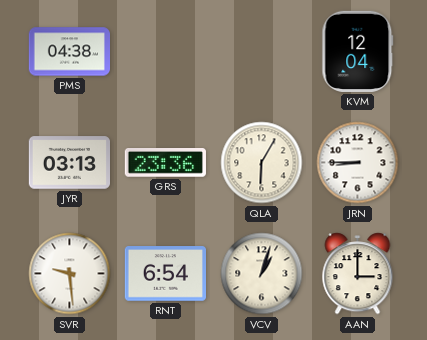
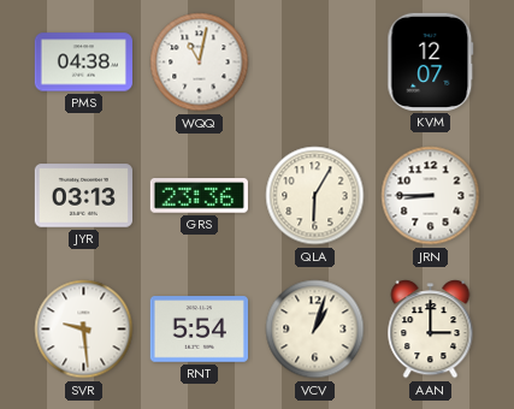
WQQ: none -> 11:02 (200, 63)
KVM: 12:04 -> 12:07 (431, 61)
RNT: 6:54 -> 5:54 (199, 330)
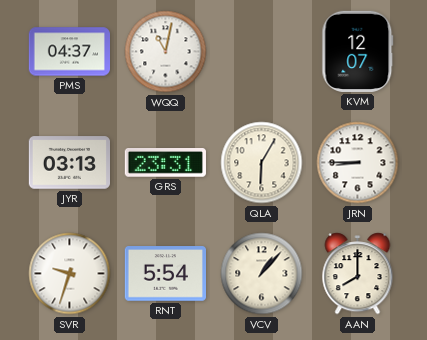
PMS: 04:38 -> 04:37 (69, 52)
GRS: 23:36 -> 23:31 (165, 163)
SVR: 9:29 -> 9:33 (70, 274)
VCV: 1:03 -> 1:07 (262, 274)
AAN: 3:00 -> 8:00 (358, 274)
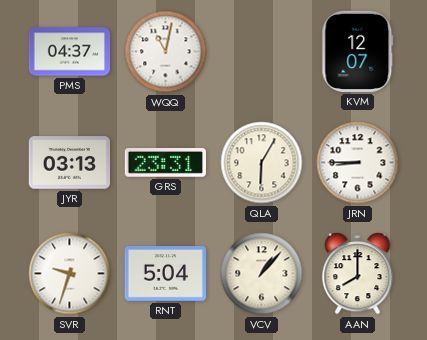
RNT: 5:54 -> 5:04 (165, 274)
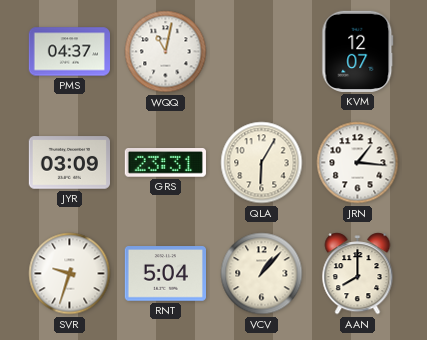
JYR: 03:13 -> 03:09 (69, 163)
JRN: 8:45 -> 1:16 (358, 163)
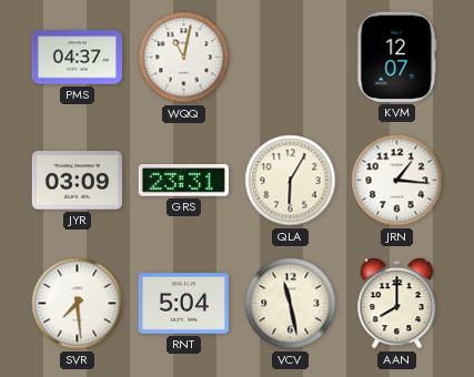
SVR: 9:33 -> 7:29 (78, 304)
VCV: 1:07 -> 11:28 (291, 304)
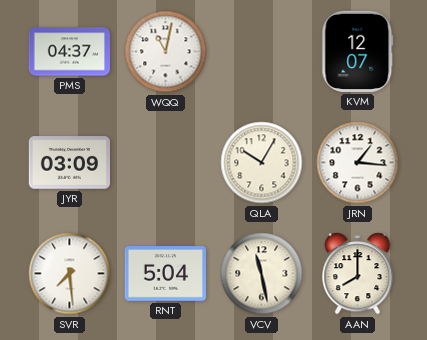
GRS: 23:31 -> none (183, 181)
QLA: 6:05 -> 10:05 (262, 163)
